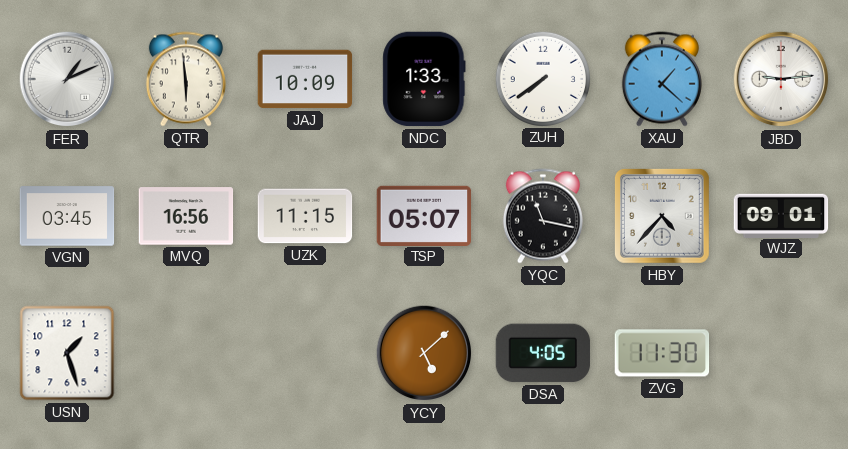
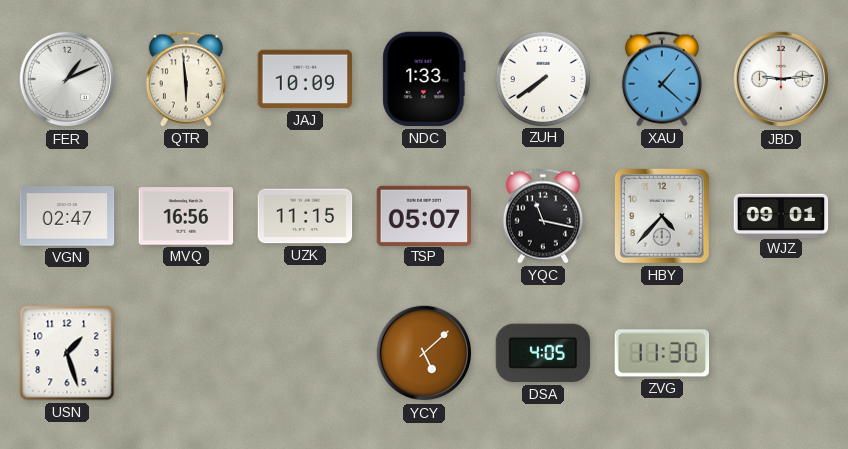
VGN: 03:45 -> 02:47 (67, 216)
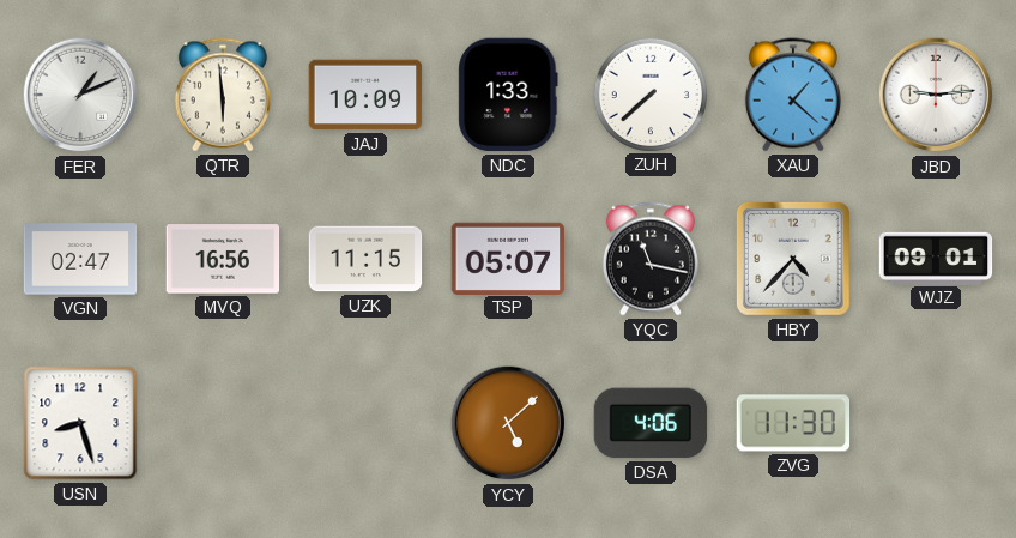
ZUH: 7:39 -> 7:38 (649, 93)
USN: 1:27 -> 8:27 (80, 423)
DSA: 4:05 -> 4:06 (651, 423)
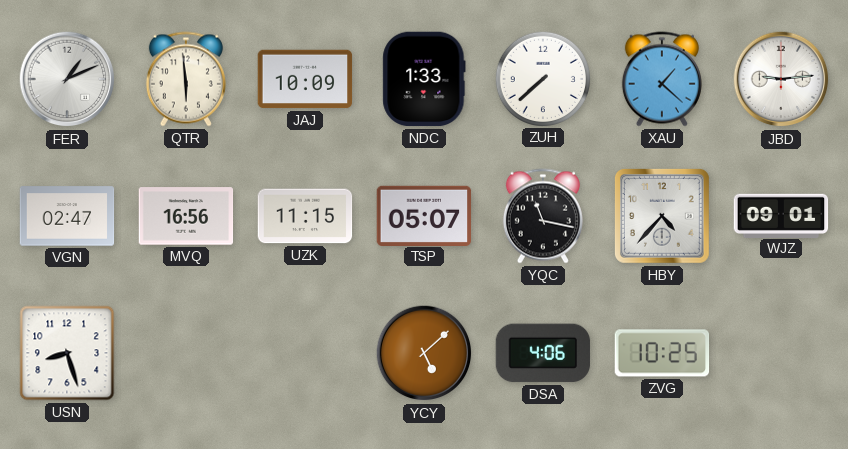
ZVG: 11:30 -> 10:25 (662, 353)
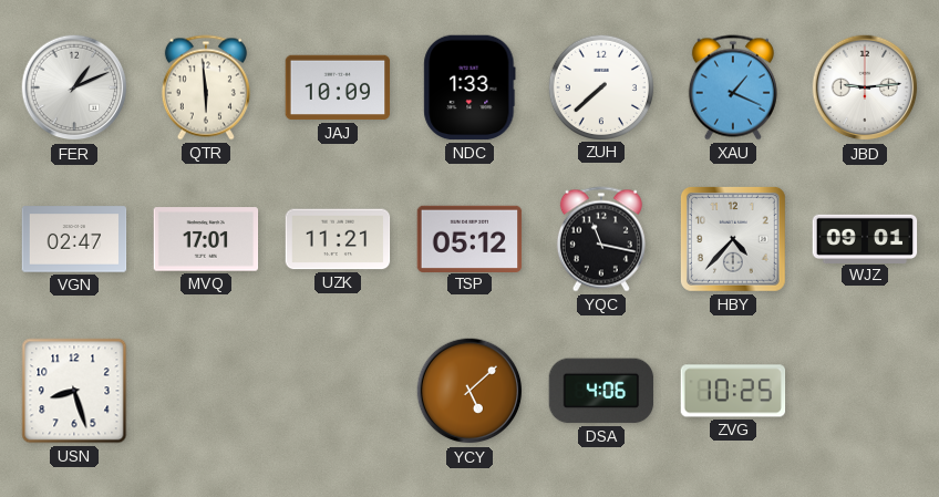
XAU: 1:22 -> 1:19 (733, 87)
MVQ: 16:56 -> 17:01 (206, 239)
UZK: 11:15 -> 11:21 (338, 239)
TSP: 05:07 -> 05:12 (469, 238)
